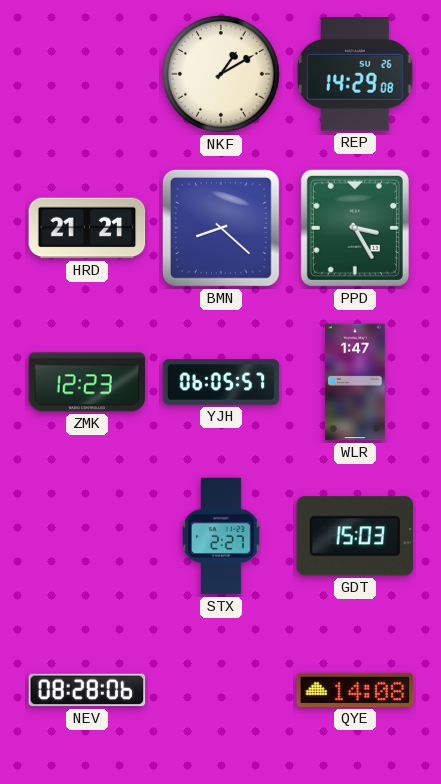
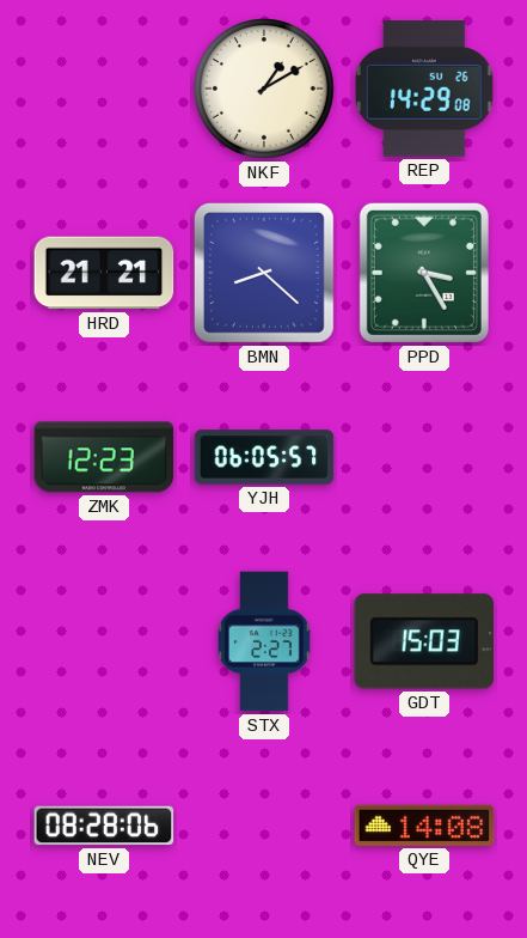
WLR: 1:47 -> none (355, 382)
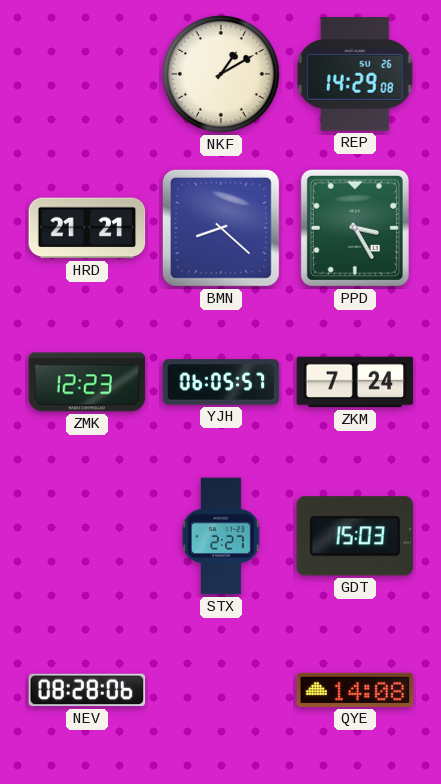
ZKM: none -> 7:24 (355, 382)
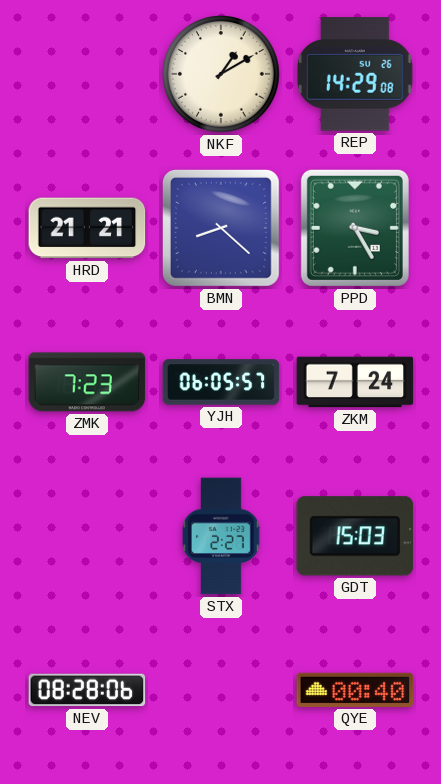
ZMK: 12:23 -> 7:23 (87, 382)
QYE: 14:08 -> 00:40 (355, 690)
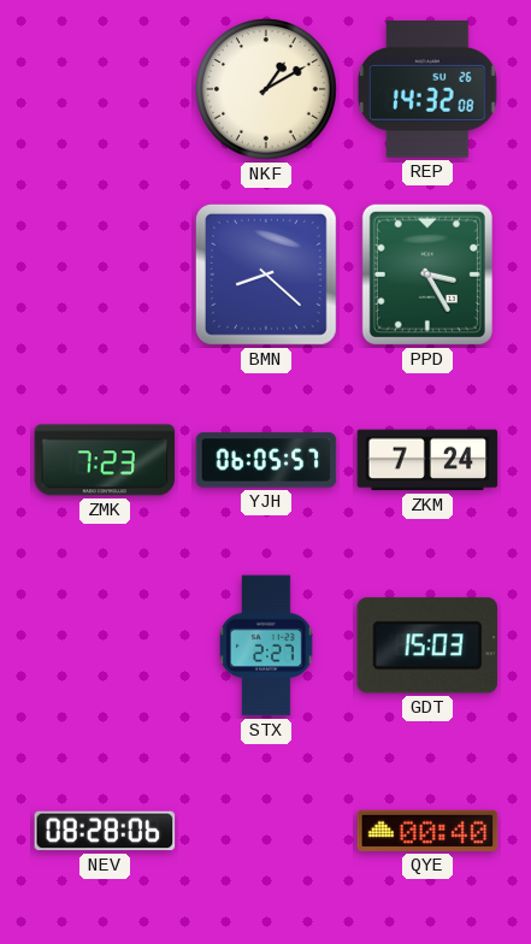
REP: 14:29 -> 14:32 (429, 89)
HRD: 21:21 -> none (87, 228)
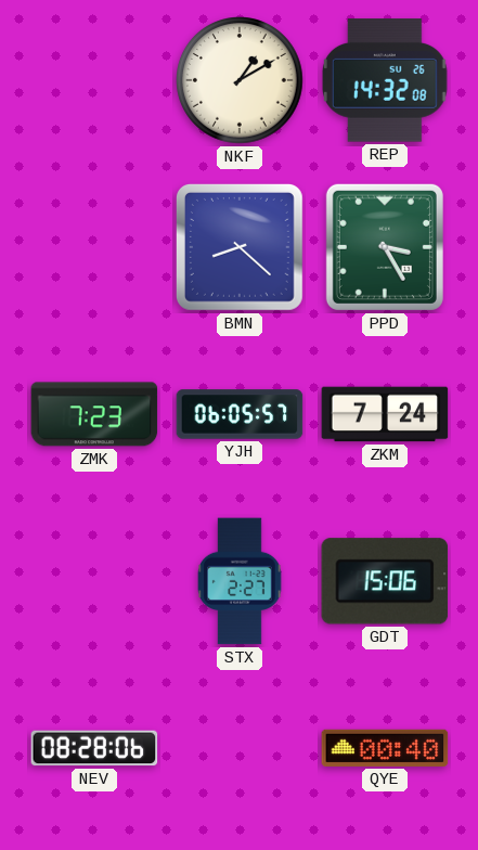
GDT: 15:03 -> 15:06 (385, 581)
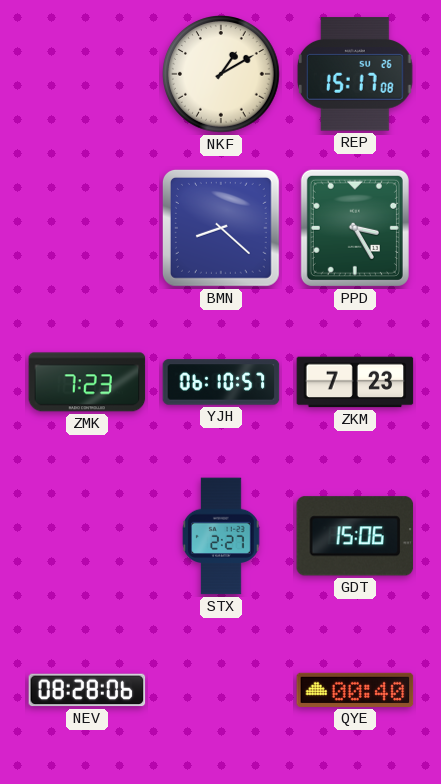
REP: 14:32 -> 15:17 (356, 74)
YJH: 06:05 -> 06:10 (221, 382)
ZKM: 7:24 -> 7:23 (355, 382)
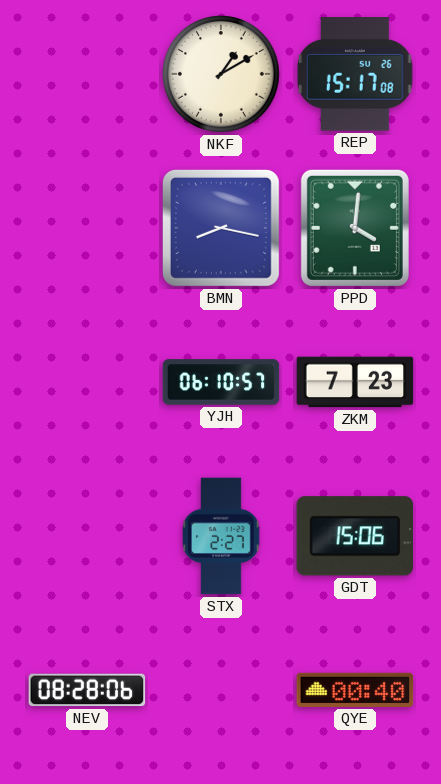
BMN: 8:22 -> 8:17 (221, 228)
PPD: 3:25 -> 4:01 (355, 228)
ZMK: 7:23 -> none (87, 382)
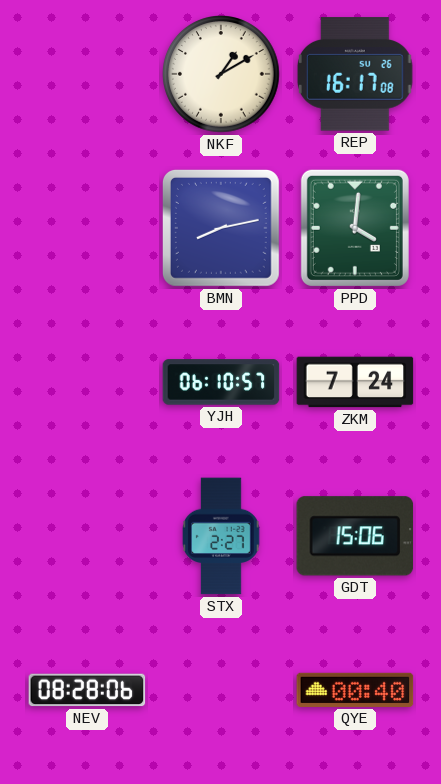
REP: 15:17 -> 16:17 (356, 74)
BMN: 8:17 -> 8:13 (221, 228)
ZKM: 7:23 -> 7:24 (355, 382)
